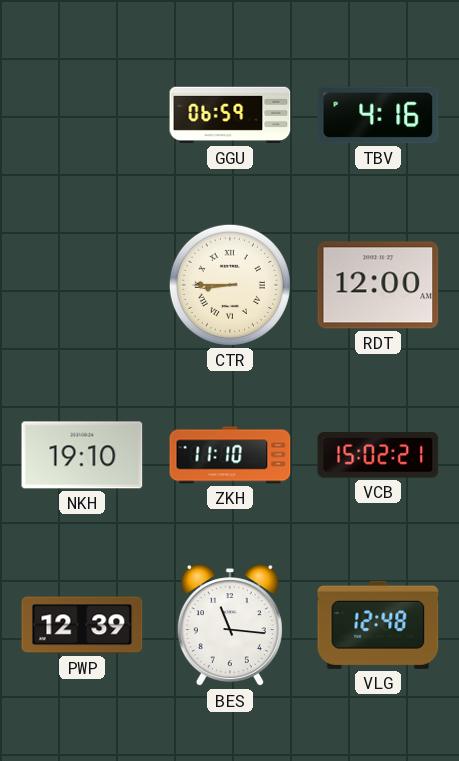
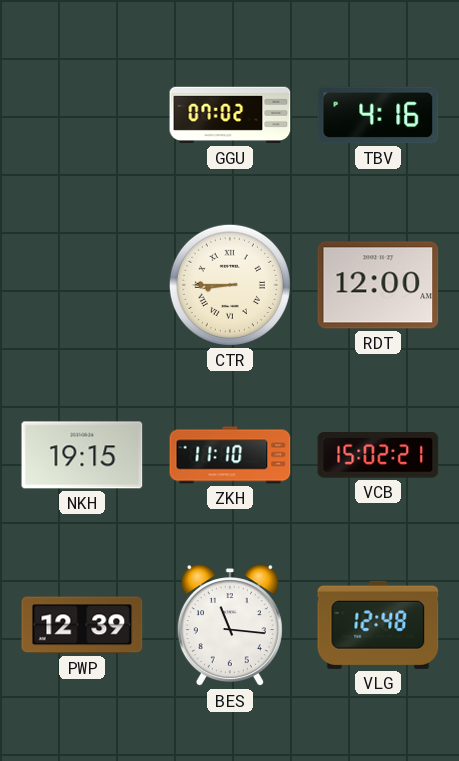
GGU: 06:59 -> 07:02 (230, 115)
NKH: 19:10 -> 19:15 (82, 455)
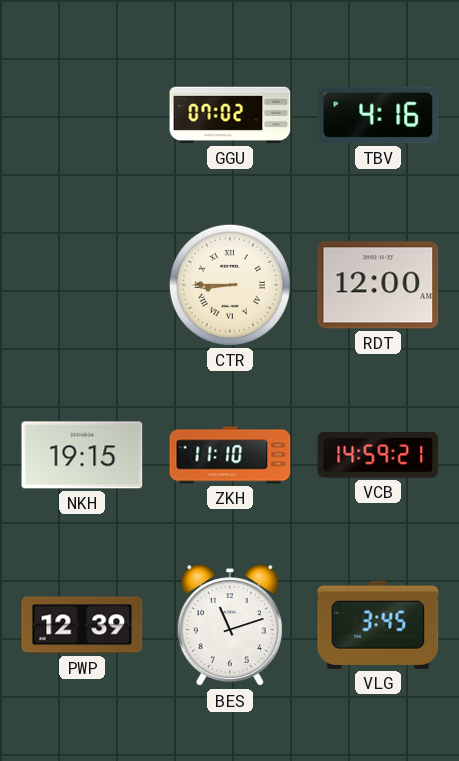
VCB: 15:02 -> 14:59 (378, 455)
BES: 11:16 -> 11:12 (230, 626)
VLG: 12:48 -> 3:45 (378, 625)
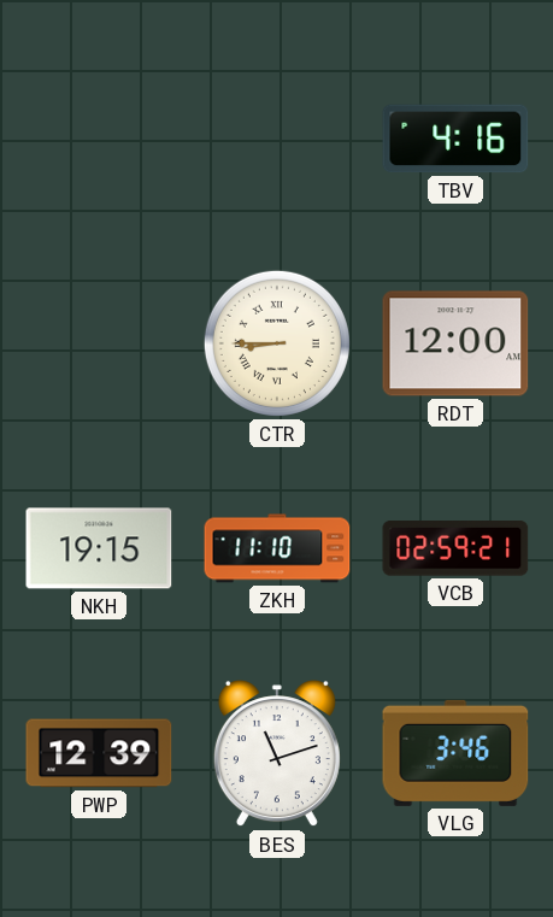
GGU: 07:02 -> none (230, 115)
VCB: 14:59 -> 02:59 (455, 548)
VLG: 3:45 -> 3:46 (455, 753)
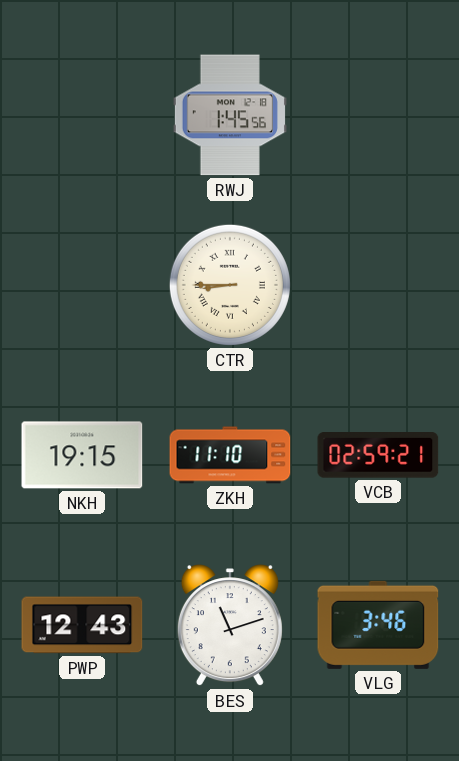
RWJ: none -> 1:45 (230, 115)
TBV: 4:16 -> none (455, 139)
RDT: 12:00 -> none (455, 343)
PWP: 12:39 -> 12:43 (82, 625)
